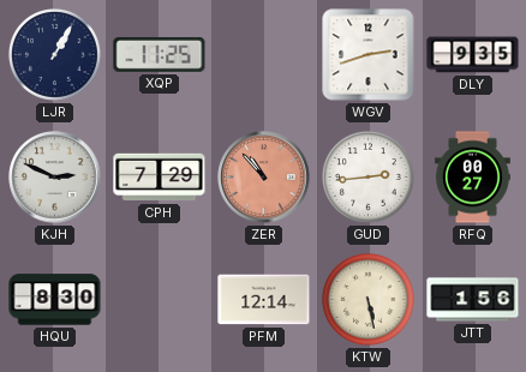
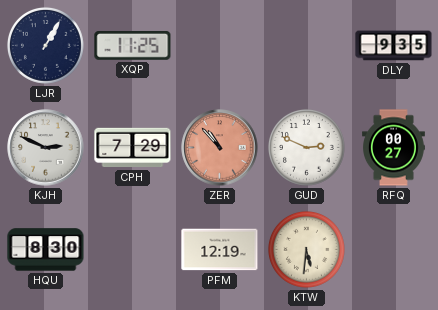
WGV: 2:42 -> none (369, 55)
GUD: 2:44 -> 2:49 (306, 147)
PFM: 12:14 -> 12:19 (220, 250)
KTW: 5:28 -> 5:31 (306, 249)
JTT: 1:56 -> none (473, 300)
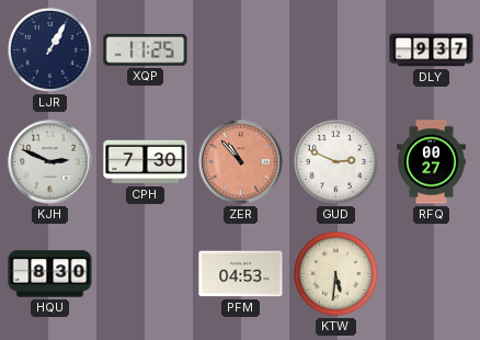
DLY: 9:35 -> 9:37 (432, 50)
CPH: 7:29 -> 7:30 (146, 162)
PFM: 12:19 -> 04:53 (241, 274)
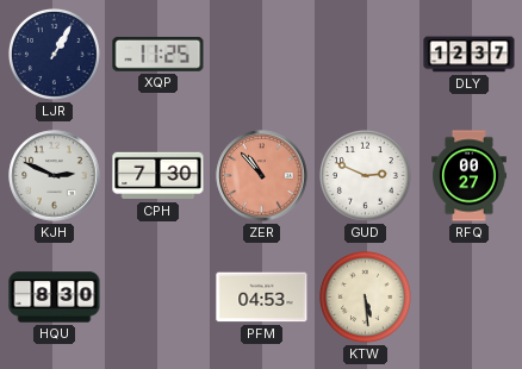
DLY: 9:37 -> 12:37 (470, 55)
KTW: 5:31 -> 5:29 (365, 296)
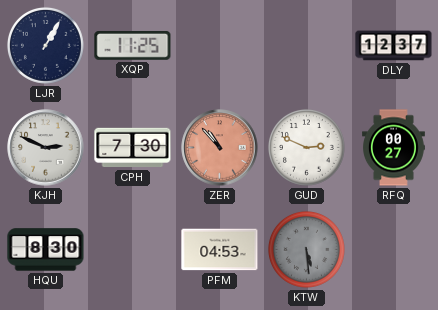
KTW dial: cream -> grey (306, 249)
